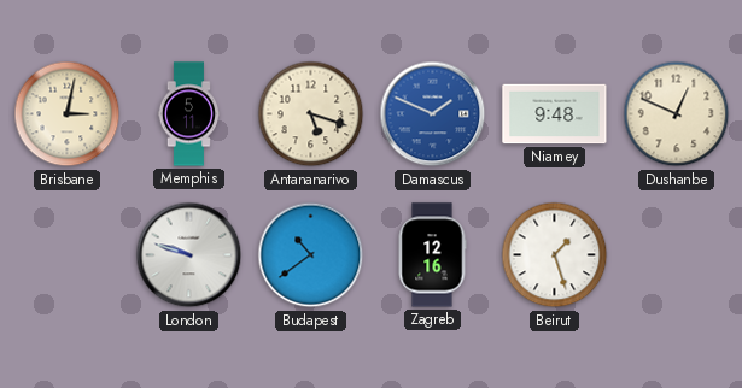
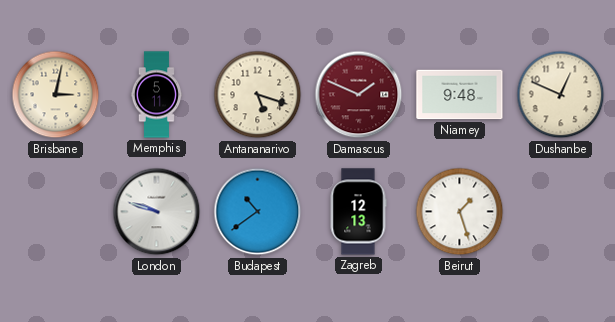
Damascus dial: blue -> burgundy (359, 95)
Zagreb: 12:16 -> 12:13 (358, 212)
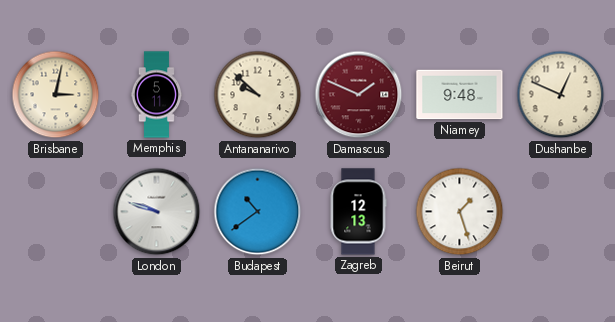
Antananarivo: 5:18 -> 9:52 (258, 95)
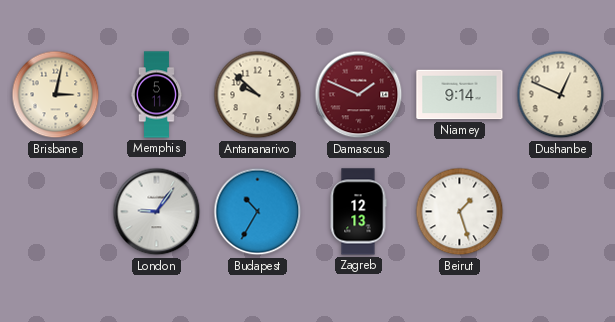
Niamey: 9:48 -> 9:14 (460, 95)
London: 9:48 -> 9:06 (157, 212)
Budapest: 10:39 -> 10:35 (258, 212)
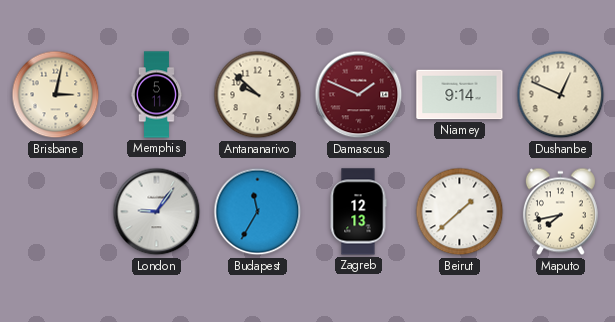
Budapest: 10:35 -> 11:35 (258, 212)
Beirut: 1:27 -> 1:38 (460, 212)
Maputo: none -> 7:43 (560, 212)
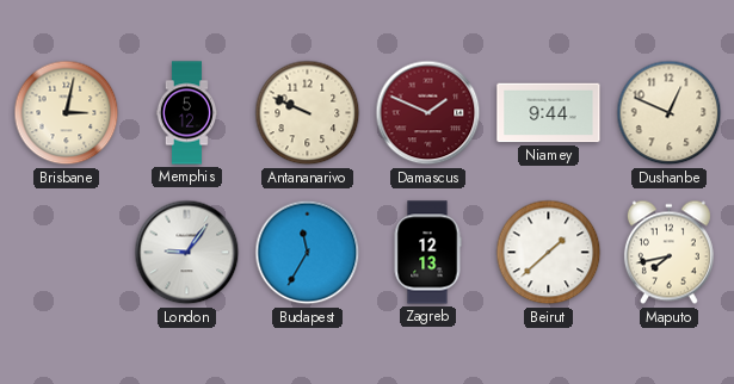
Memphis: 5:11 -> 5:12 (186, 113)
Antananarivo: 9:52 -> 9:49 (308, 113)
Niamey: 9:14 -> 9:44 (549, 113)
